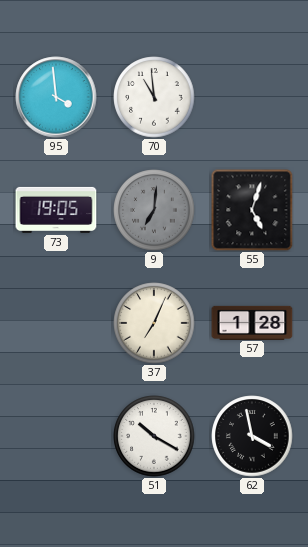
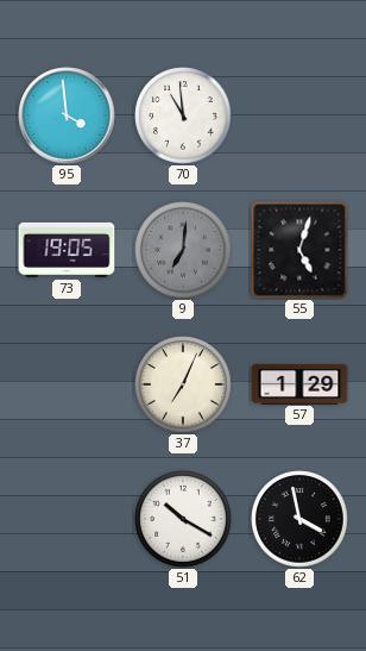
57: 1:28 -> 1:29 (299, 383)
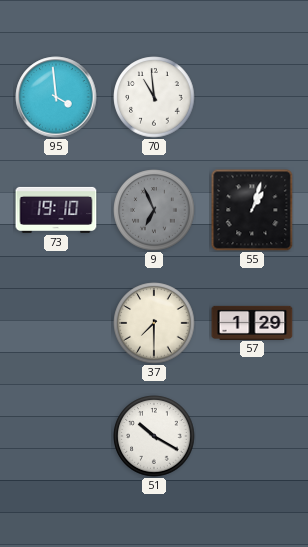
73: 19:05 -> 19:10 (56, 210)
9: 7:01 -> 6:56 (154, 210)
55: 5:03 -> 1:03 (252, 210)
37: 7:04 -> 7:30 (154, 323)
62: 3:58 -> none (299, 519)
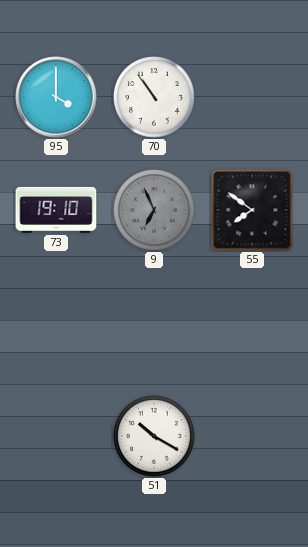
95: 3:59 -> 4:00 (56, 97)
70: 10:59 -> 10:54 (154, 97)
55: 1:03 -> 7:51 (252, 210)
37: 7:30 -> none (154, 323)
57: 1:29 -> none (252, 322)
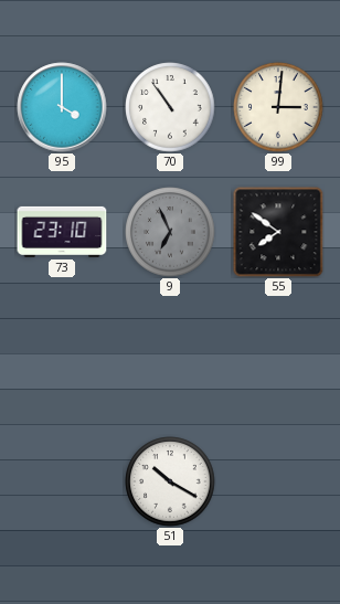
99: none -> 3:01 (278, 107)
73: 19:10 -> 23:10 (62, 232)
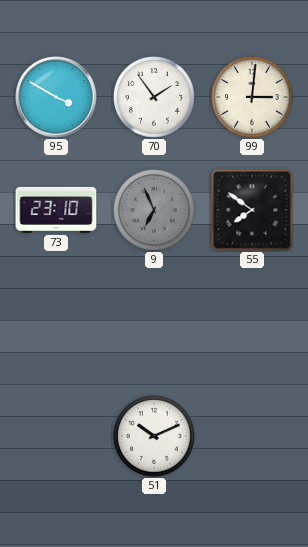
95: 4:00 -> 3:50 (56, 97)
70: 10:54 -> 1:54 (154, 97)
51: 10:20 -> 10:11 (154, 436)
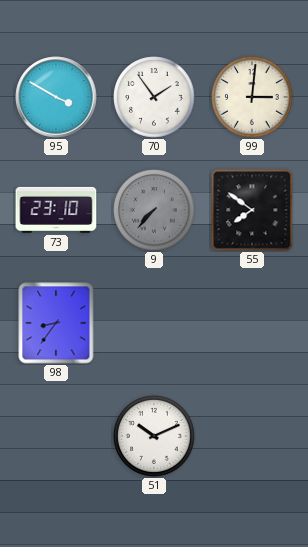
9: 6:56 -> 7:37 (154, 210)
98: none -> 8:36 (56, 323)
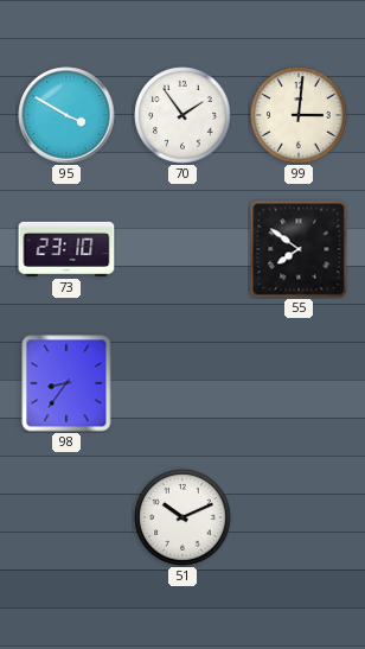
9: 7:37 -> none (154, 210)
